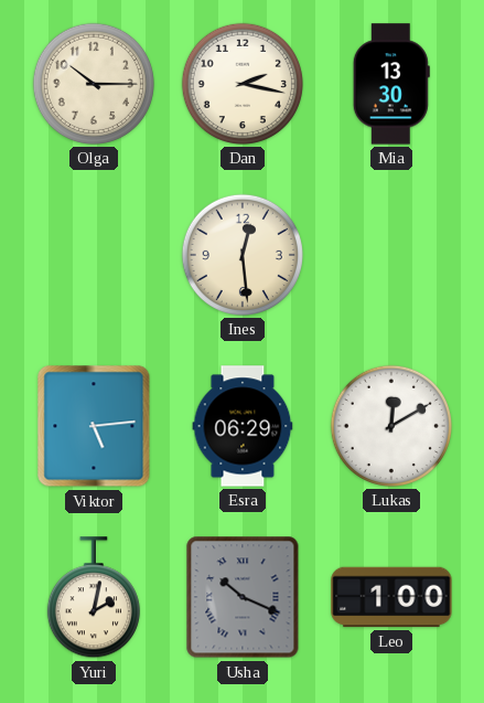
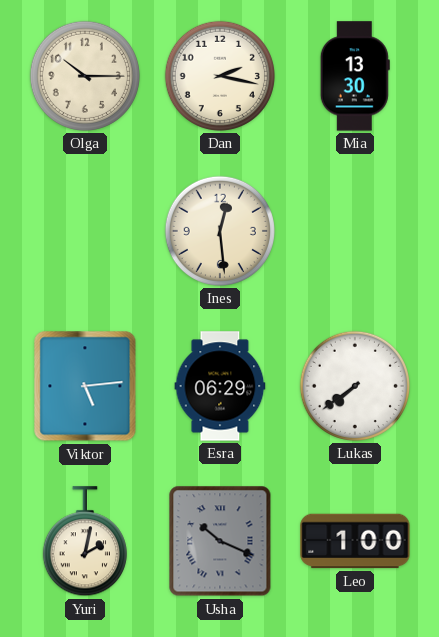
Lukas: 12:10 -> 7:39 (355, 386)
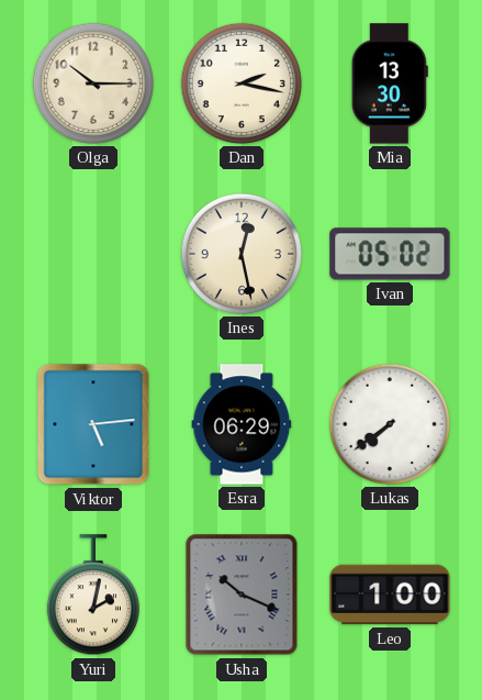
Ines: 12:29 -> 12:28 (242, 254)
Ivan: none -> 05:02 (390, 254)
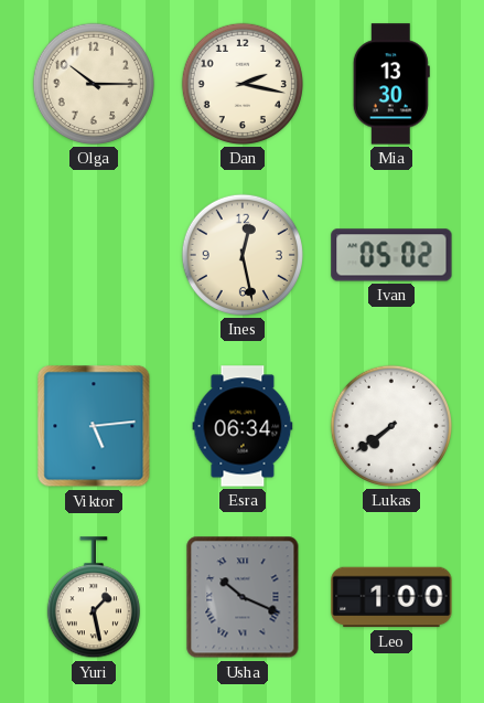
Esra: 06:29 -> 06:34 (243, 426)
Yuri: 2:02 -> 1:28 (94, 598)
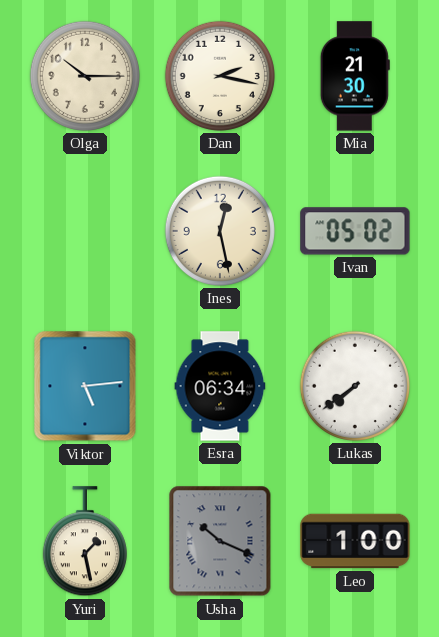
Mia: 13:30 -> 21:30 (355, 76)
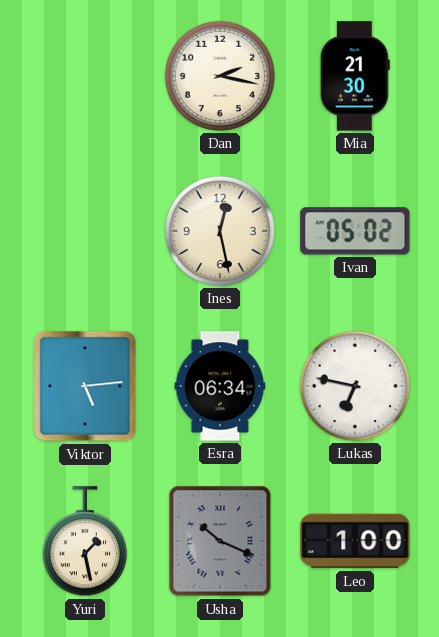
Olga: 10:15 -> none (85, 76)
Lukas: 7:39 -> 6:47 (355, 386)
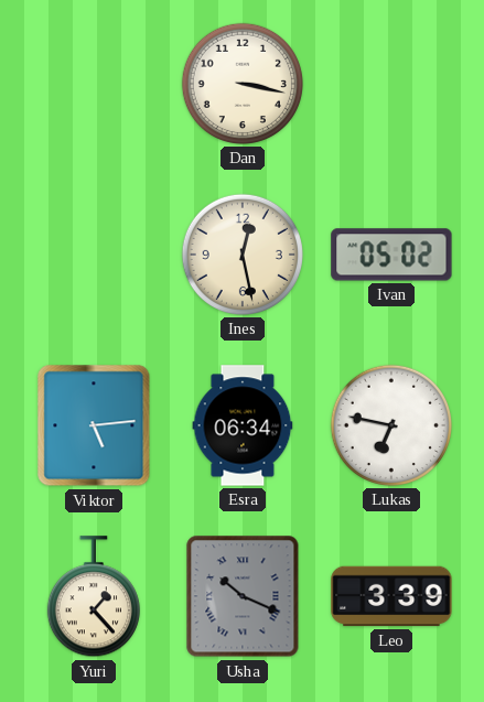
Dan: 2:17 -> 3:17 (243, 84)
Mia: 21:30 -> none (355, 76)
Yuri: 1:28 -> 1:23 (94, 597)
Leo: 1:00 -> 3:39 (391, 596)
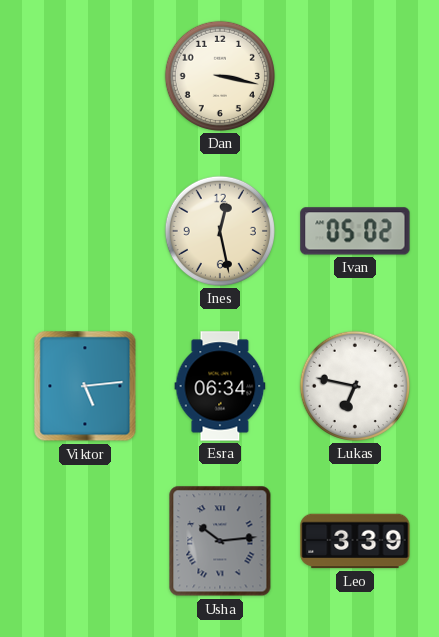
Yuri: 1:23 -> none (94, 597)
Usha: 10:19 -> 10:14 (220, 541)
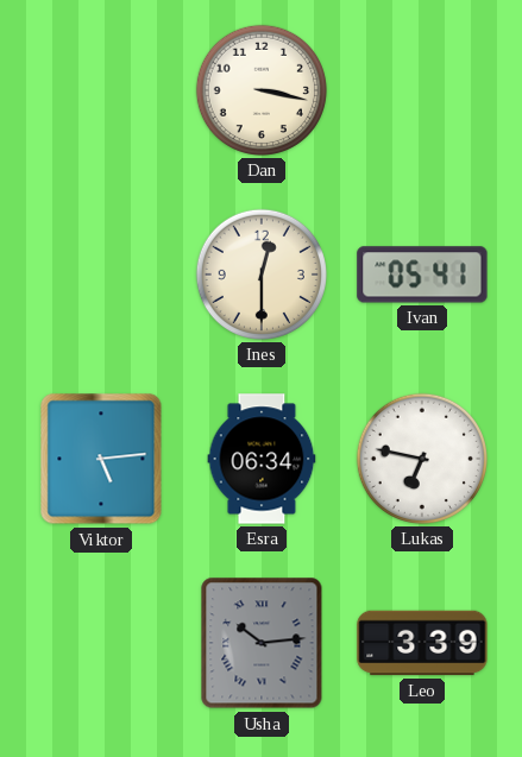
Ines: 12:28 -> 12:30 (262, 275)
Ivan: 05:02 -> 05:41 (422, 275)
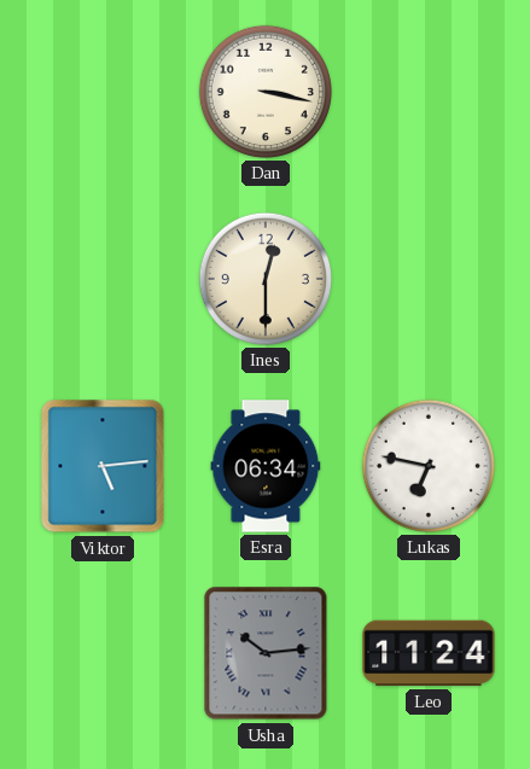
Ivan: 05:41 -> none (422, 275)
Leo: 3:39 -> 11:24 (429, 653)
